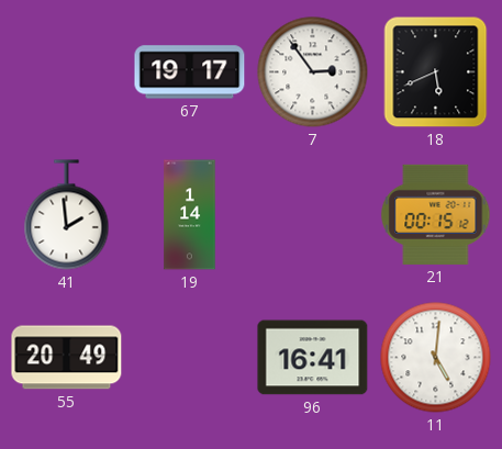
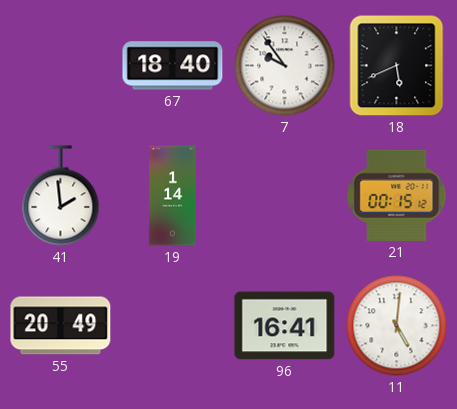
67: 19:17 -> 18:40 (173, 66)
7: 2:54 -> 9:54 (285, 66)
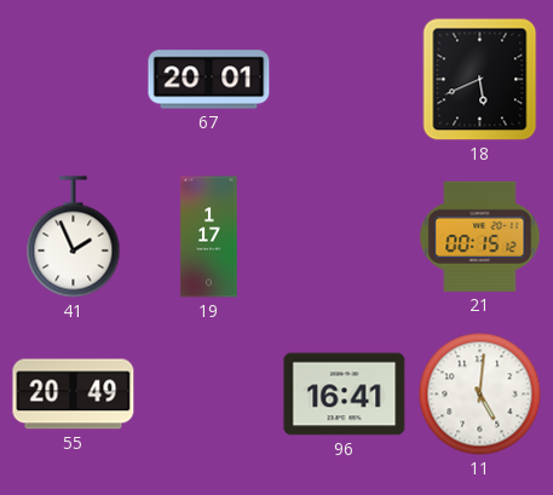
67: 18:40 -> 20:01 (209, 80)
7: 9:54 -> none (285, 66)
41: 1:59 -> 1:56 (74, 237)
19: 1:14 -> 1:17 (209, 237)
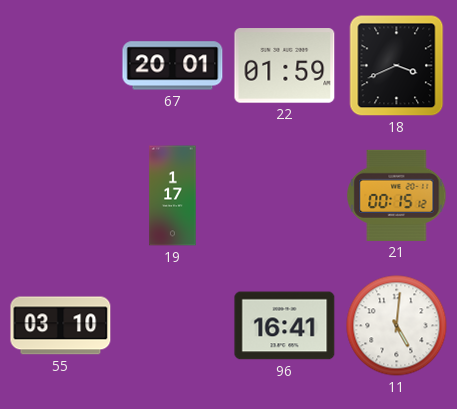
22: none -> 01:59 (285, 66)
18: 5:41 -> 3:41 (397, 66)
41: 1:56 -> none (74, 237)
55: 20:49 -> 03:10 (61, 326)
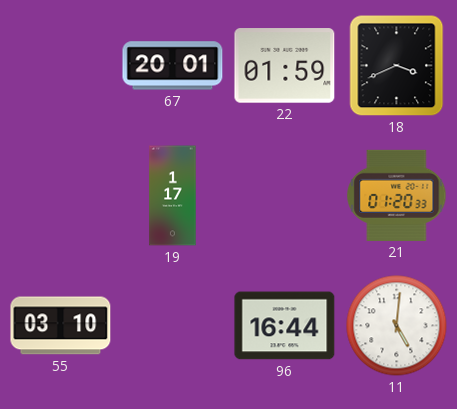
21: 00:15 -> 01:20 (397, 195)
96: 16:41 -> 16:44 (285, 326)
